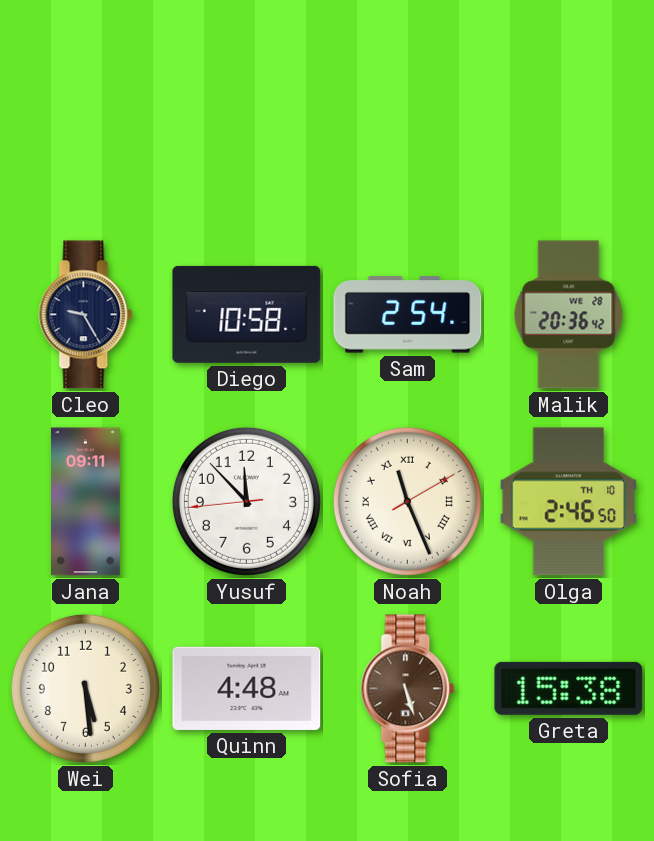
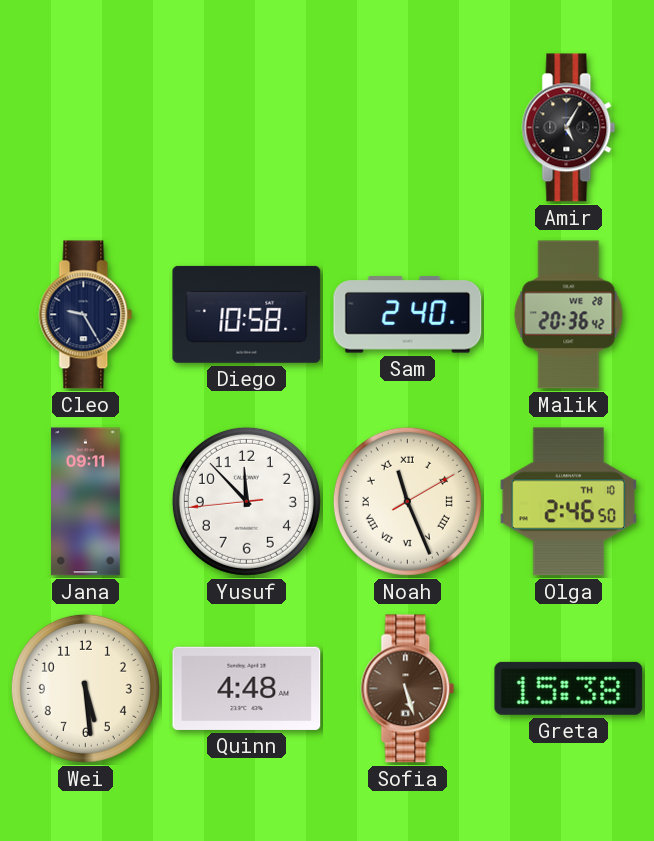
Amir: none -> 5:05 (569, 128)
Sam: 2:54 -> 2:40 (408, 315)
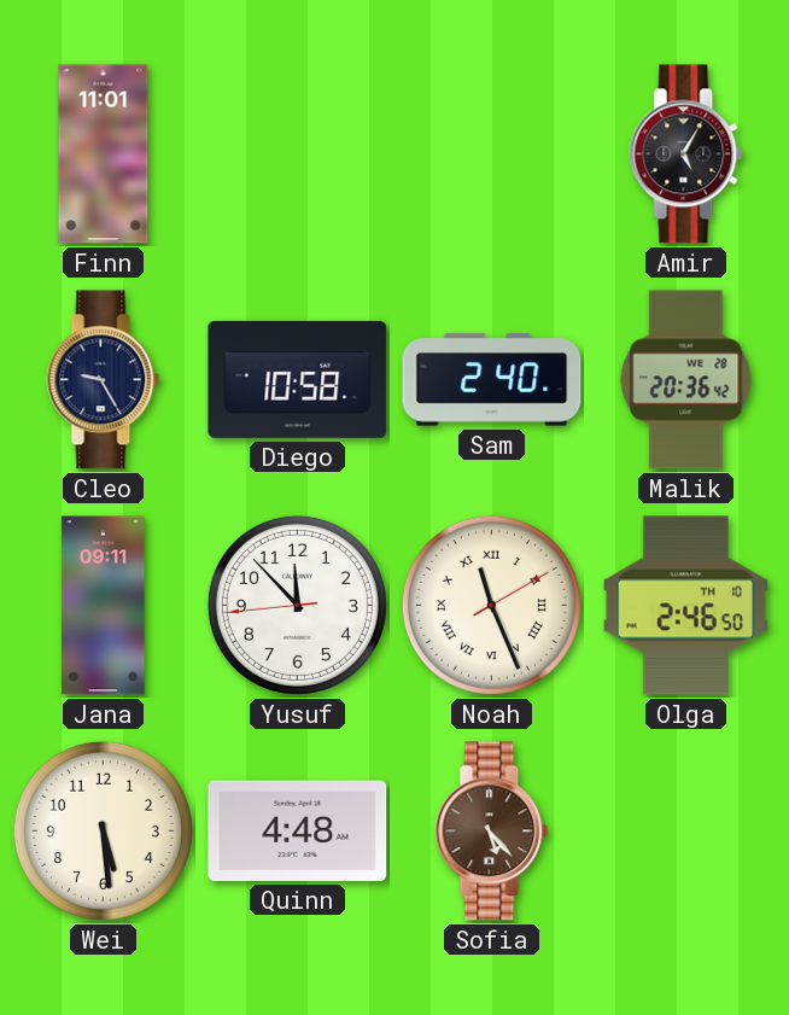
Finn: none -> 11:01 (104, 154)
Sofia: 5:27 -> 5:23 (492, 832)
Greta: 15:38 -> none (569, 688)
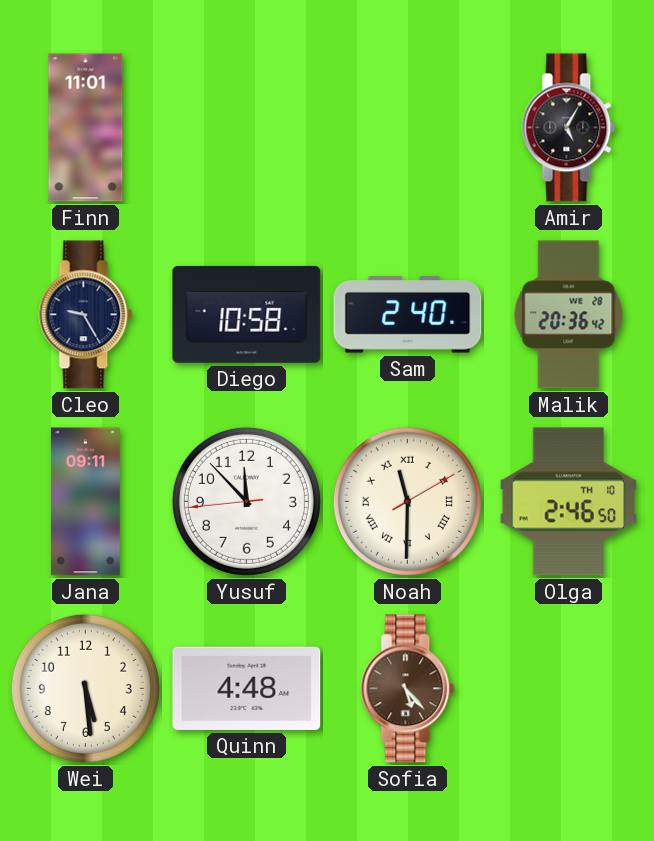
Noah: 11:26 -> 11:30 (407, 501)
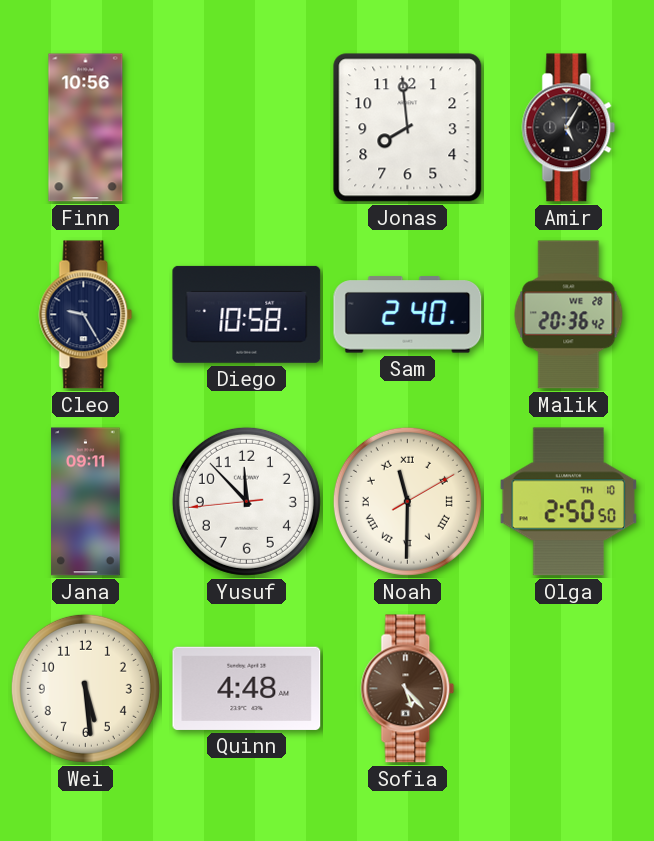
Finn: 11:01 -> 10:56 (86, 128)
Jonas: none -> 7:59 (408, 128)
Olga: 2:46 -> 2:50 (569, 502)
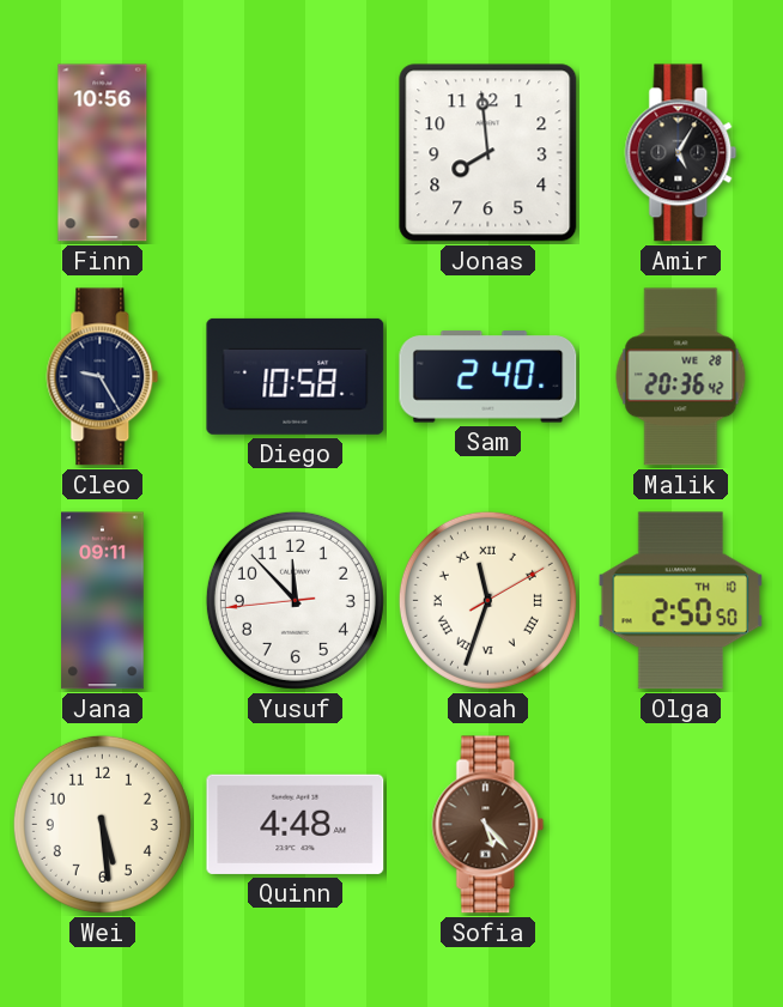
Noah: 11:30 -> 11:33 (487, 600)
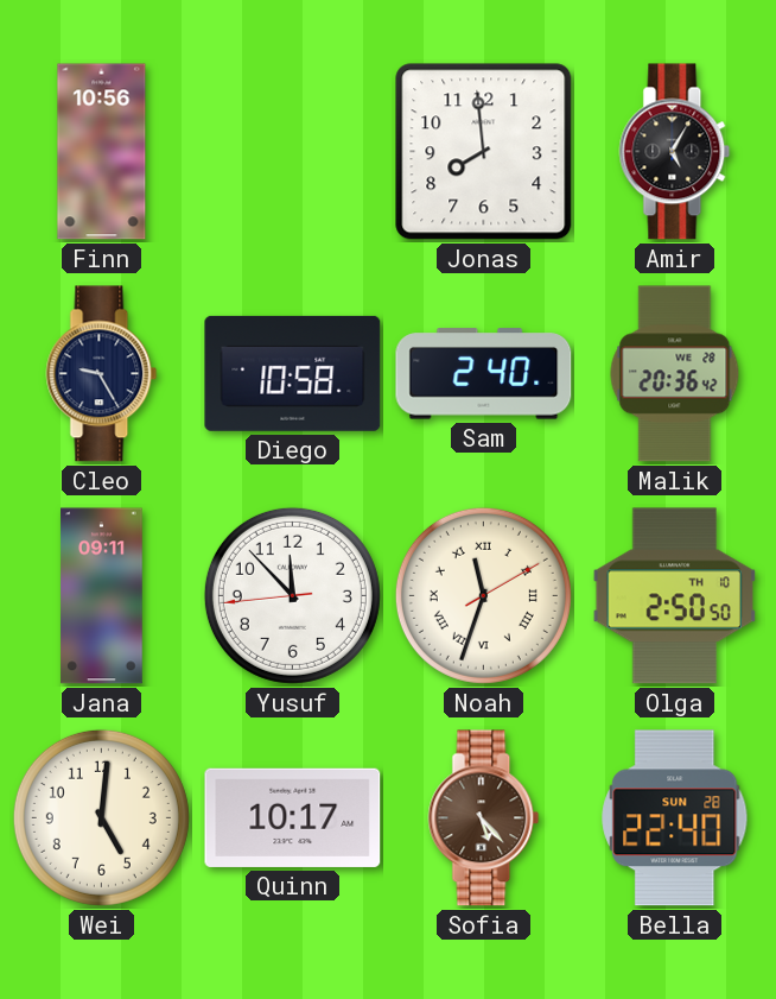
Wei: 5:29 -> 5:01 (101, 817)
Quinn: 4:48 -> 10:17 (293, 817)
Bella: none -> 22:40 (675, 818)
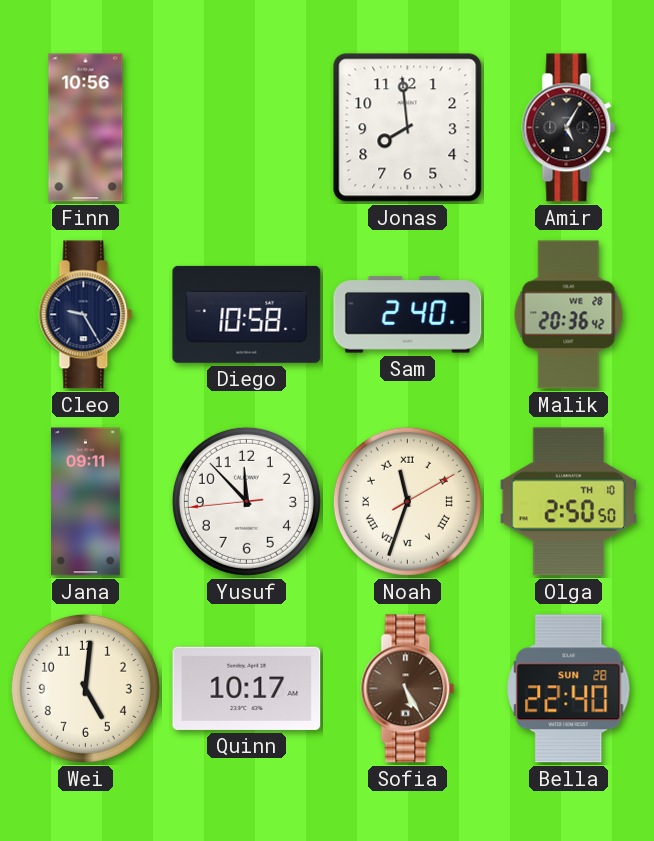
Sofia: 5:23 -> 5:25 (408, 689)
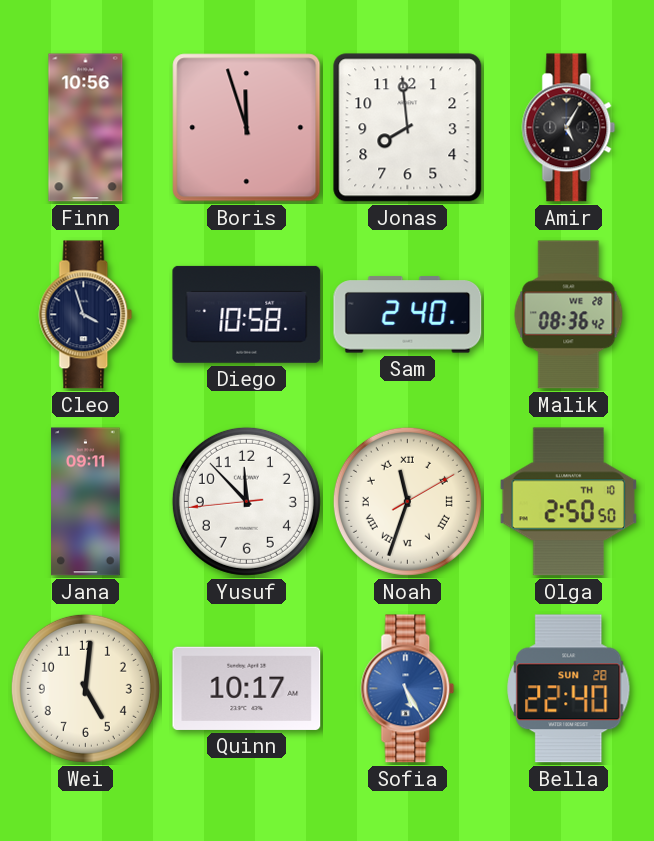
Boris: none -> 11:57 (247, 128)
Cleo: 9:25 -> 3:57 (86, 315)
Malik: 20:36 -> 08:36 (569, 315)
Sofia dial: brown -> blue (408, 689)
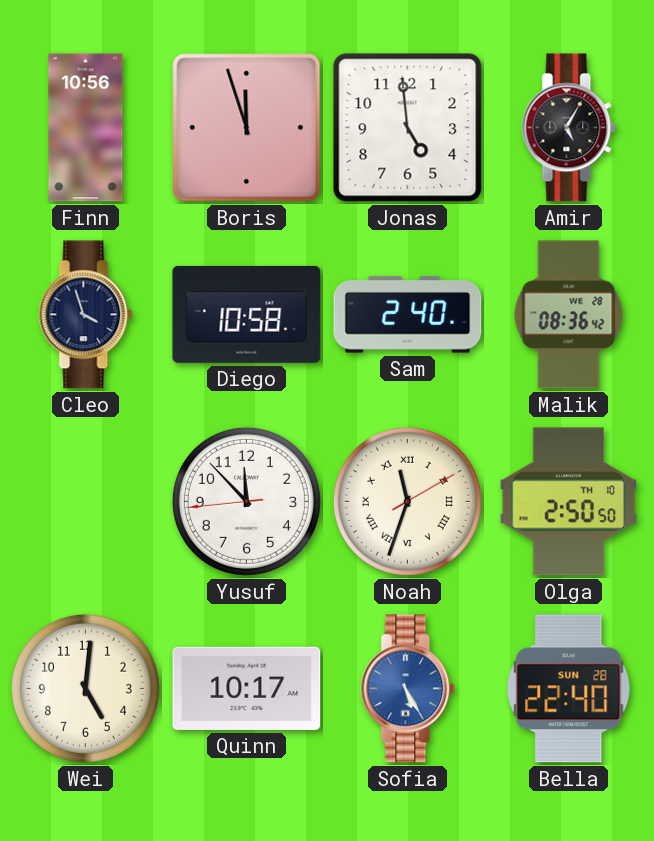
Jonas: 7:59 -> 4:59 (408, 128)
Jana: 09:11 -> none (86, 502)
